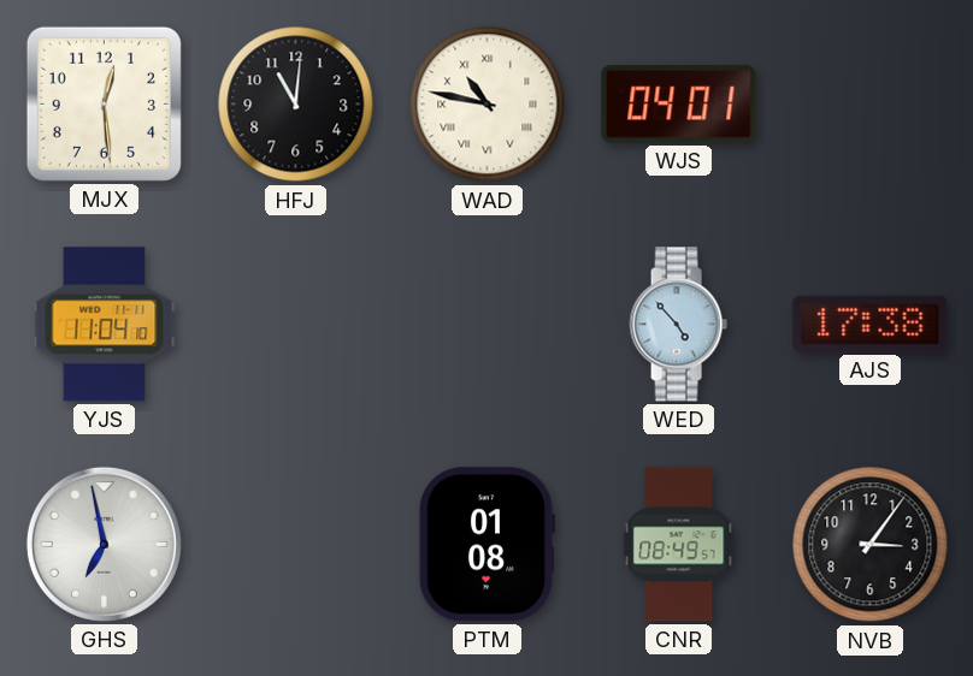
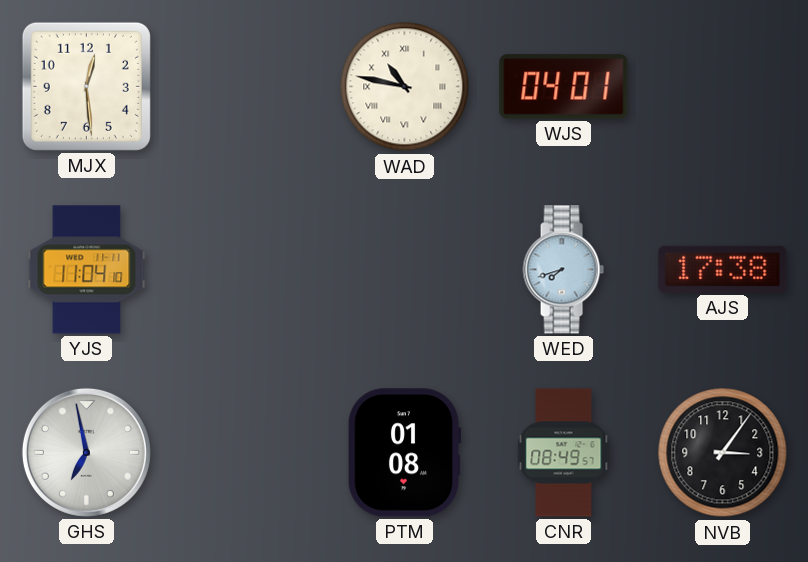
HFJ: 11:01 -> none (296, 105)
WED: 4:53 -> 7:42 (563, 270)
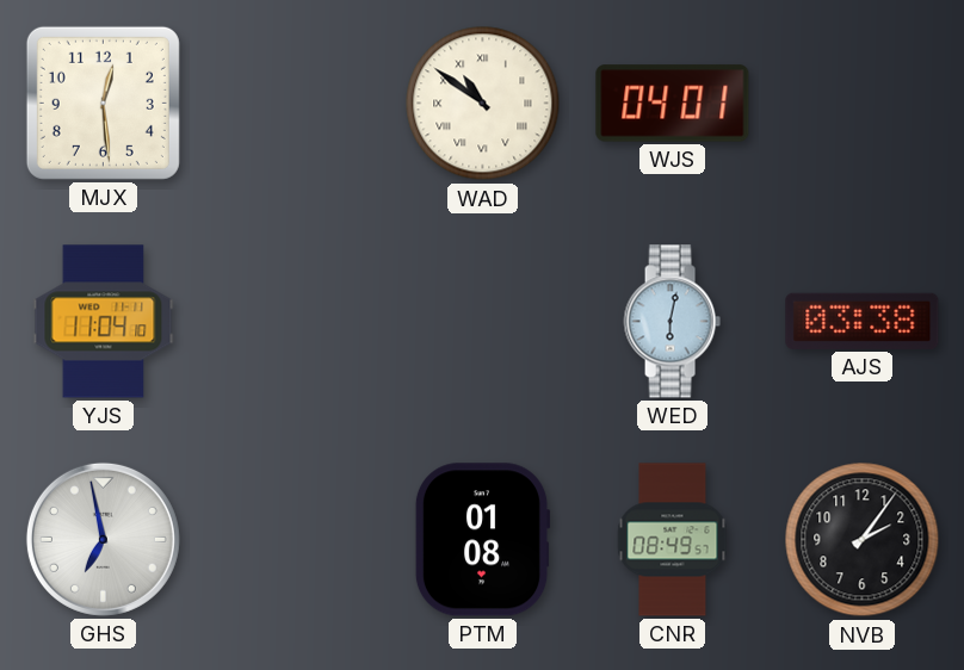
WAD: 10:47 -> 10:51 (483, 104)
WED: 7:42 -> 6:02 (672, 322)
AJS: 17:38 -> 03:38 (863, 321)
NVB: 3:06 -> 2:06 (863, 540)
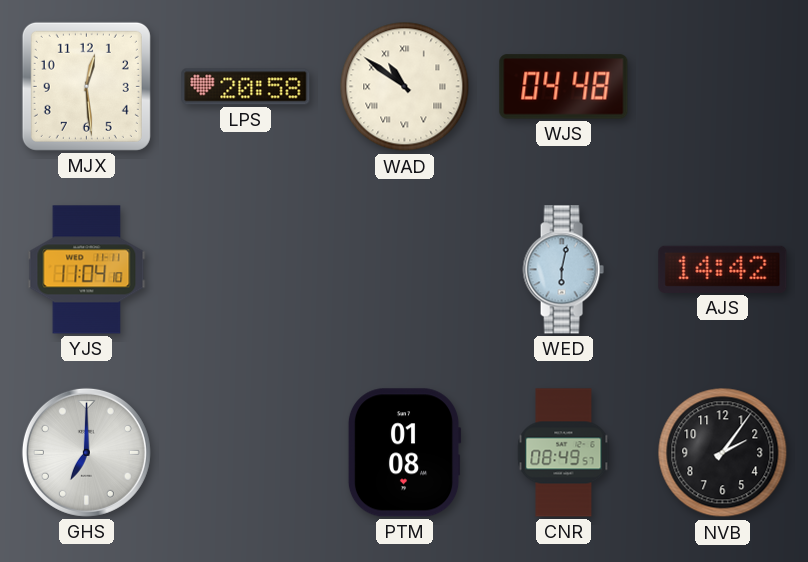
LPS: none -> 20:58 (246, 87)
WJS: 04:01 -> 04:48 (564, 87)
AJS: 03:38 -> 14:42 (723, 269)
GHS: 6:58 -> 7:00 (86, 452)
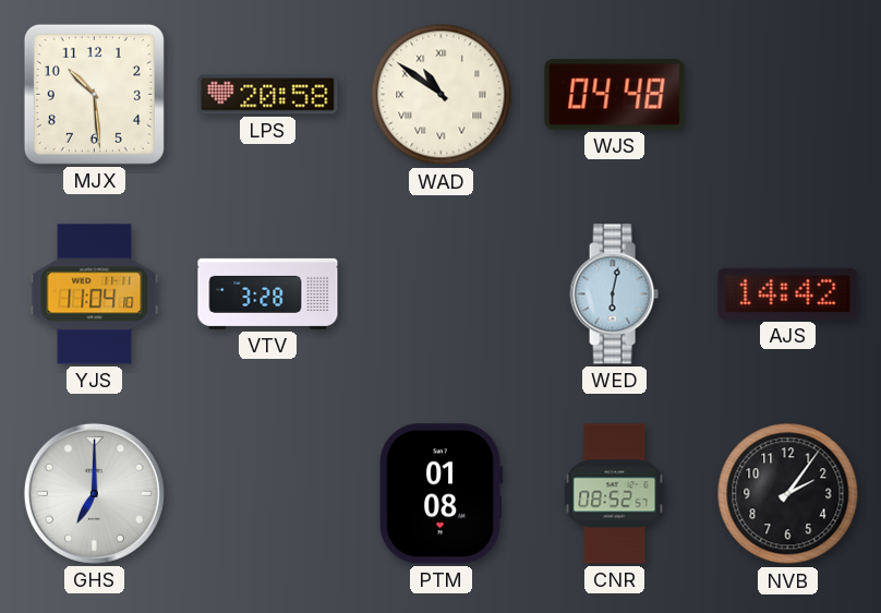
MJX: 12:29 -> 10:29 (94, 94)
VTV: none -> 3:28 (268, 293)
CNR: 08:49 -> 08:52 (615, 494)
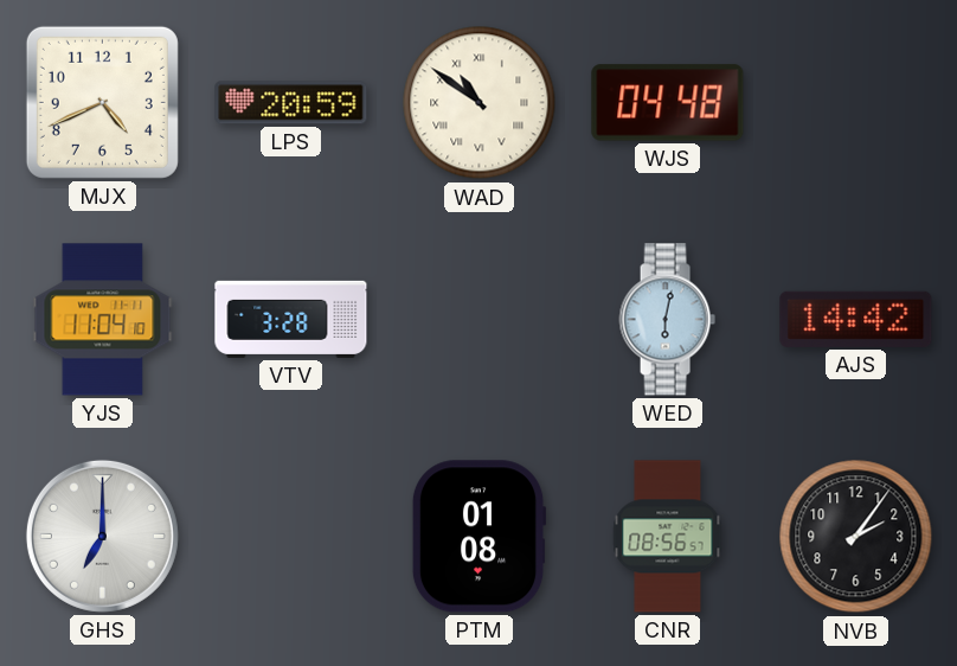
MJX: 10:29 -> 4:41 (102, 102)
LPS: 20:58 -> 20:59 (291, 103)
CNR: 08:52 -> 08:56 (668, 537)
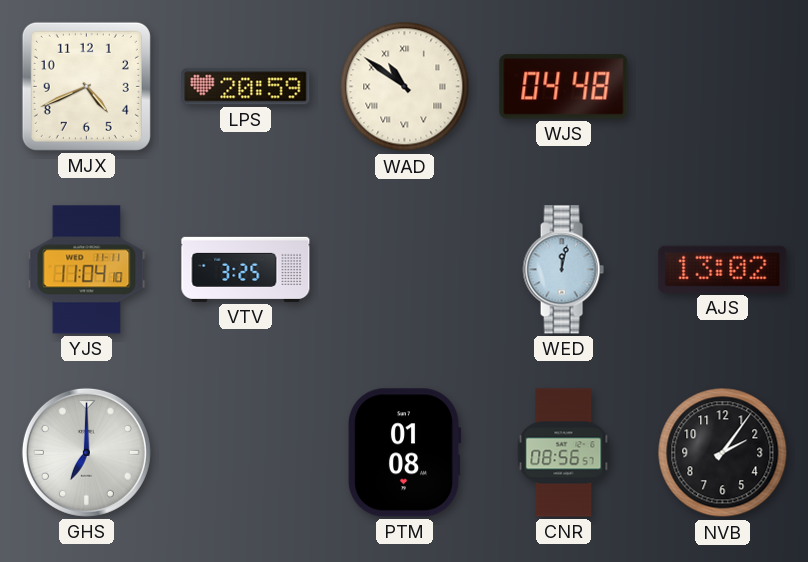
VTV: 3:28 -> 3:25 (246, 269)
WED: 6:02 -> 12:02 (563, 270)
AJS: 14:42 -> 13:02 (723, 269)
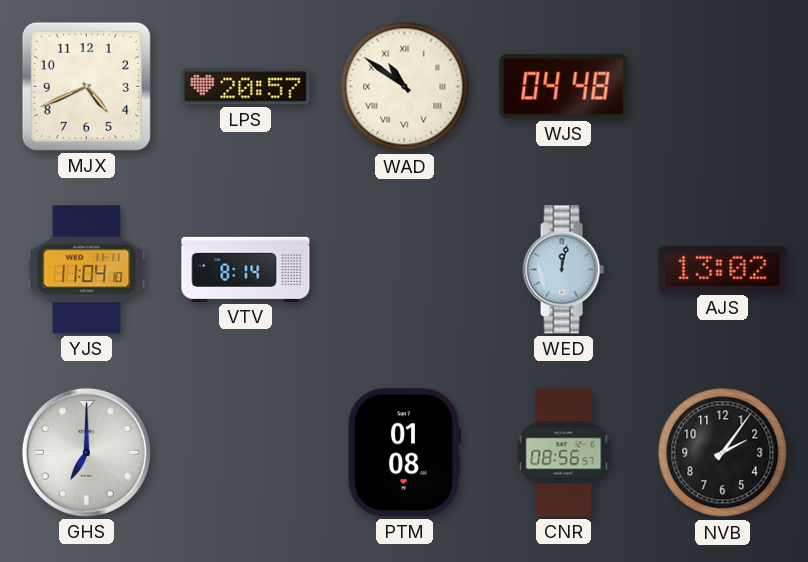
LPS: 20:59 -> 20:57 (246, 87)
VTV: 3:25 -> 8:14 (246, 269)
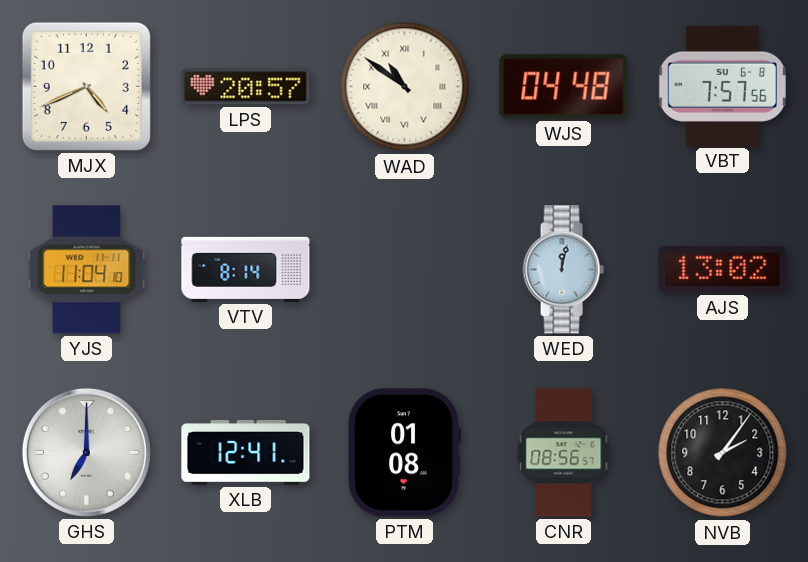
VBT: none -> 7:57 (722, 86)
XLB: none -> 12:41 (246, 453)
